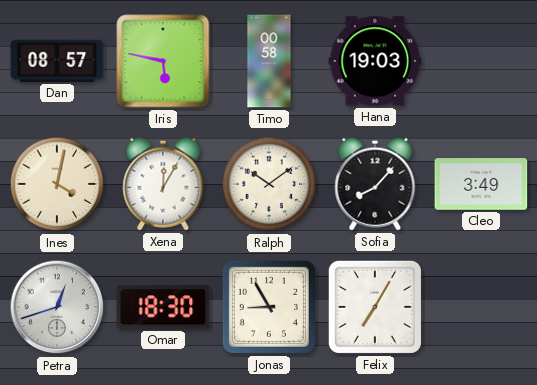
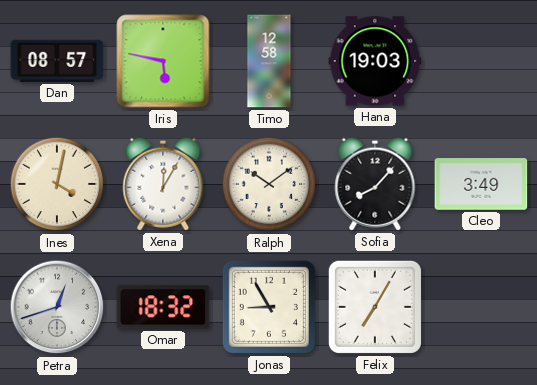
Timo: 00:58 -> 12:58 (269, 61)
Omar: 18:30 -> 18:32 (163, 307)
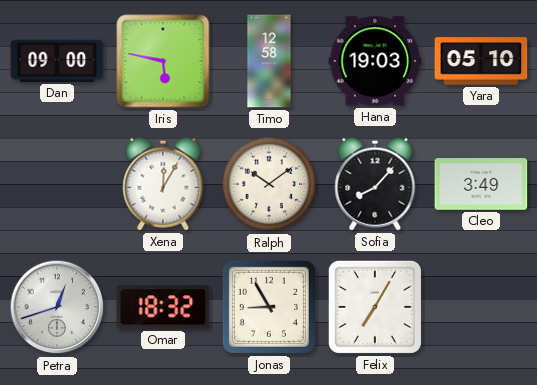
Dan: 08:57 -> 09:00 (57, 61)
Yara: none -> 05:10 (481, 61)
Ines: 4:02 -> none (57, 184)
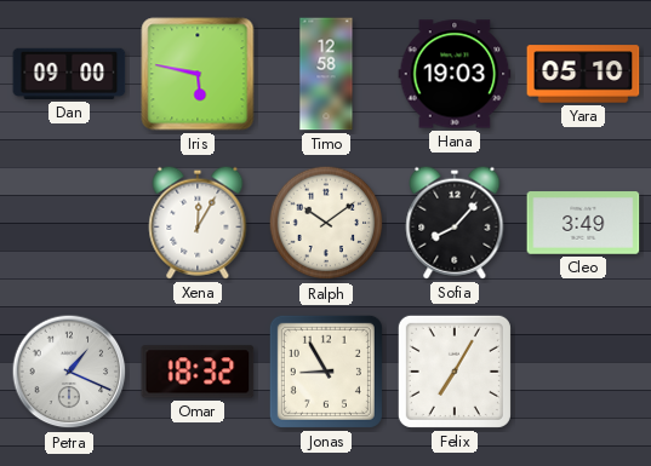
Petra: 12:42 -> 1:19 (69, 372)
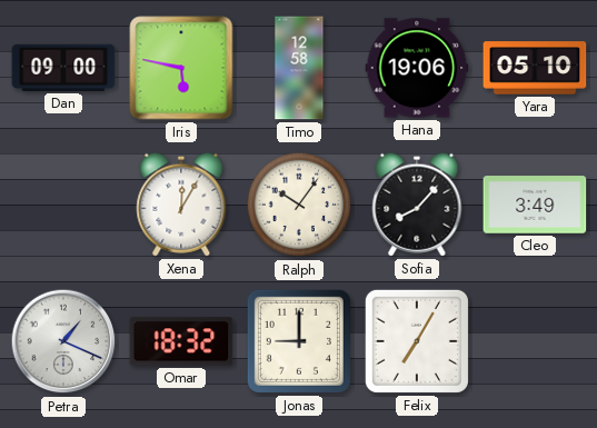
Hana: 19:03 -> 19:06 (417, 68)
Ralph: 10:09 -> 10:06 (299, 205)
Jonas: 8:55 -> 9:00 (299, 341)
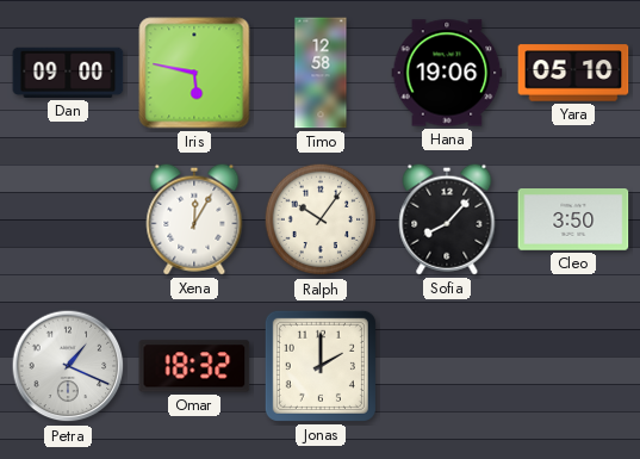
Cleo: 3:49 -> 3:50 (573, 219)
Jonas: 9:00 -> 2:00 (321, 366)
Felix: 7:05 -> none (417, 341)
